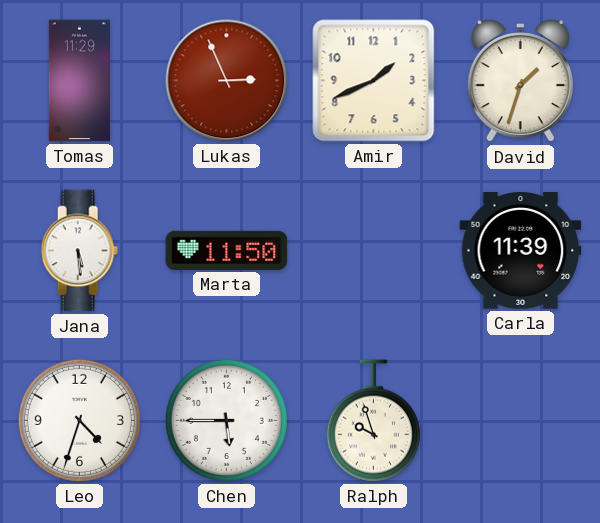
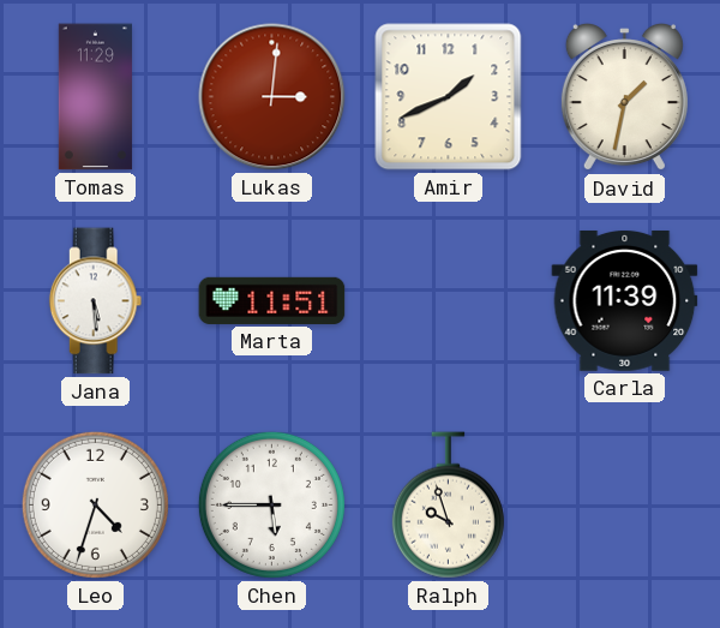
Lukas: 2:56 -> 3:01 (272, 97)
David: 1:33 -> 1:32 (624, 97)
Marta: 11:50 -> 11:51 (272, 300)
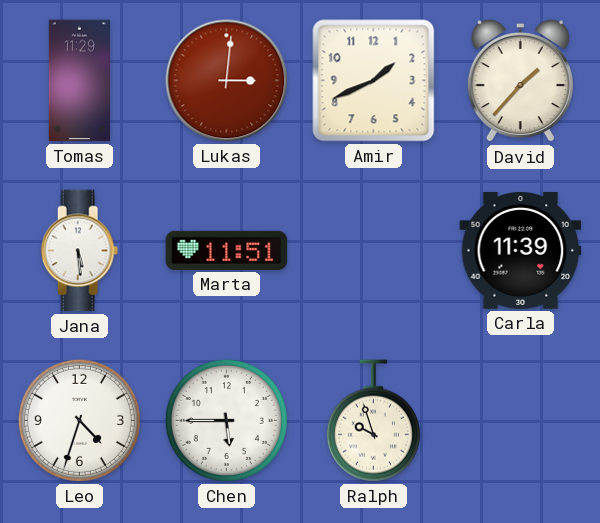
David: 1:32 -> 1:37 (520, 81)
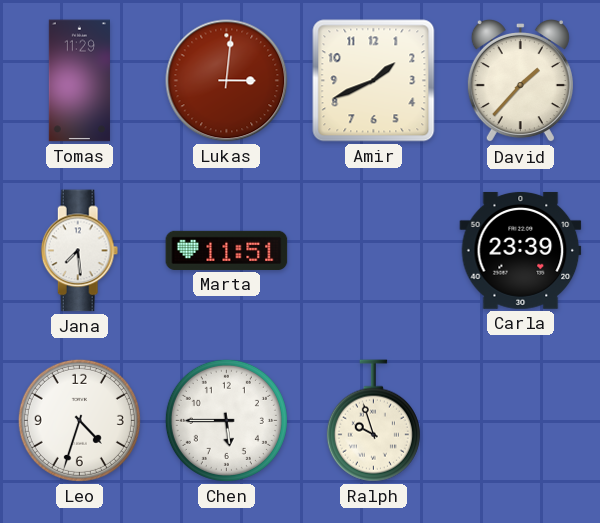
Jana: 5:29 -> 7:29 (80, 251)
Carla: 11:39 -> 23:39 (521, 250)
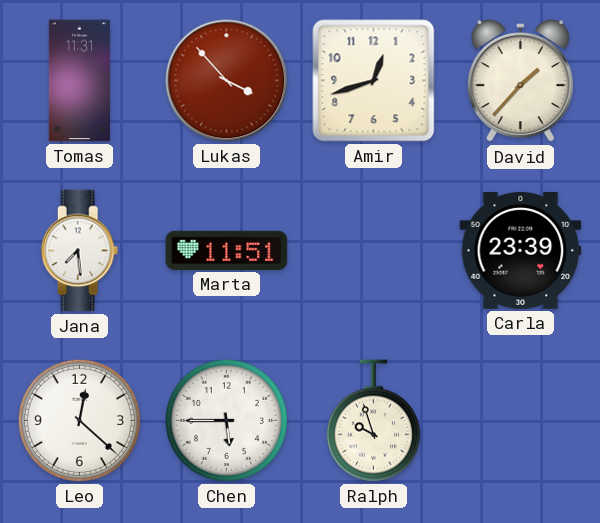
Tomas: 11:29 -> 11:31 (79, 81)
Lukas: 3:01 -> 3:53 (227, 81)
Amir: 1:41 -> 12:42 (374, 81)
Leo: 4:33 -> 12:22 (79, 420)
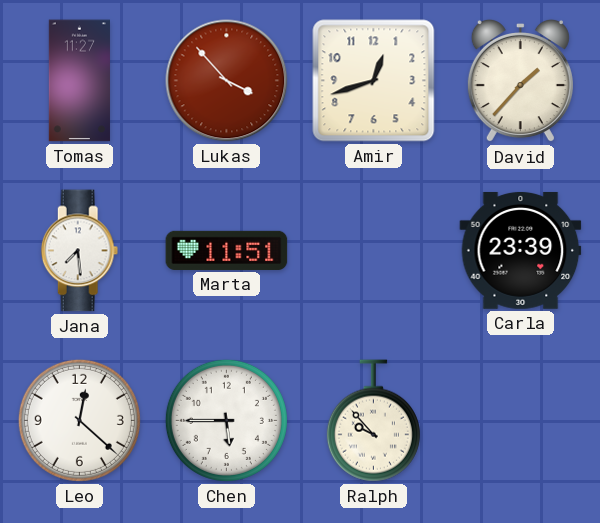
Tomas: 11:31 -> 11:27 (79, 81)
Ralph: 9:57 -> 9:53 (373, 421)
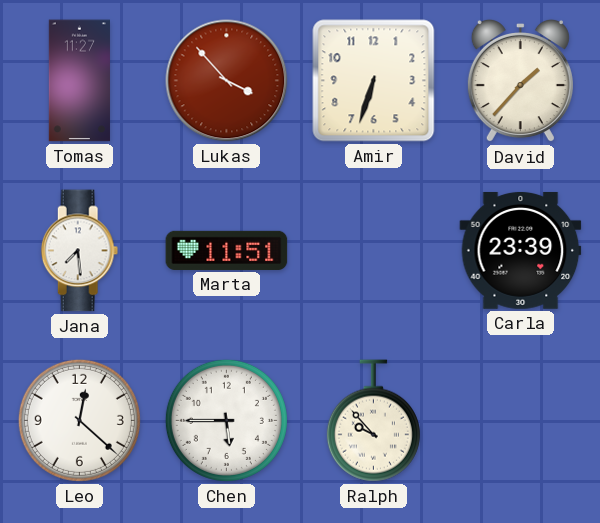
Amir: 12:42 -> 6:33 (374, 81)
